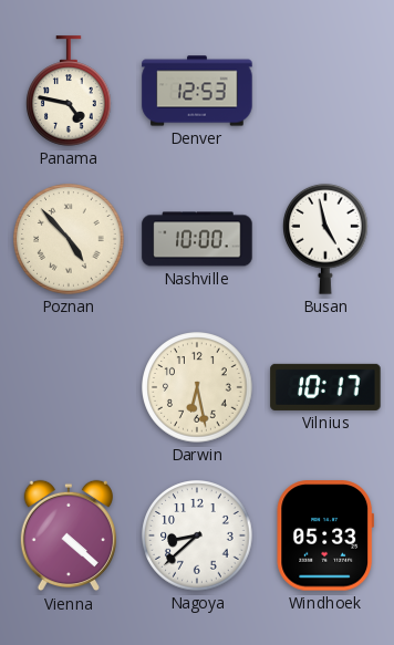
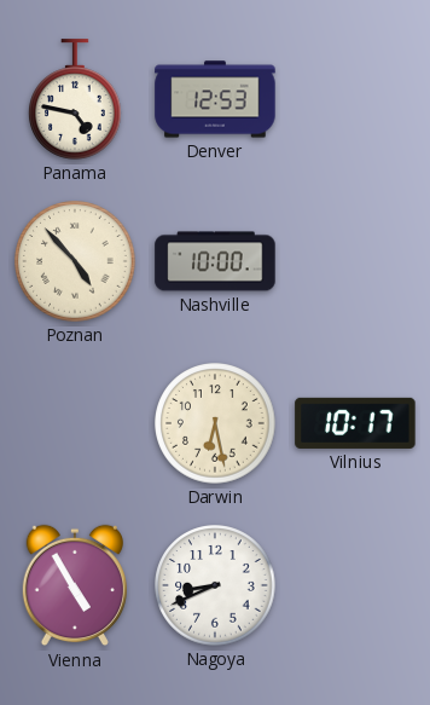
Busan: 4:58 -> none (326, 239)
Vienna: 4:22 -> 4:55 (75, 585)
Nagoya: 8:38 -> 8:41 (215, 585)
Windhoek: 05:33 -> none (324, 535)
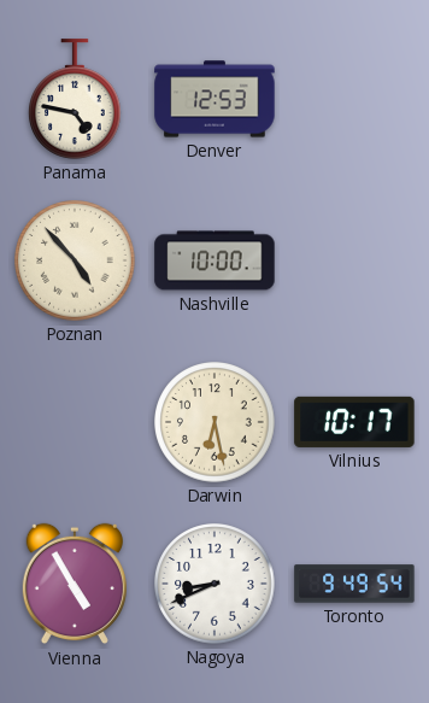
Toronto: none -> 9:49 (354, 584)
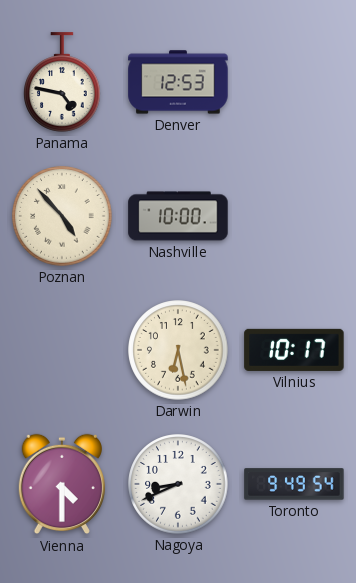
Vienna: 4:55 -> 4:30 (62, 484)
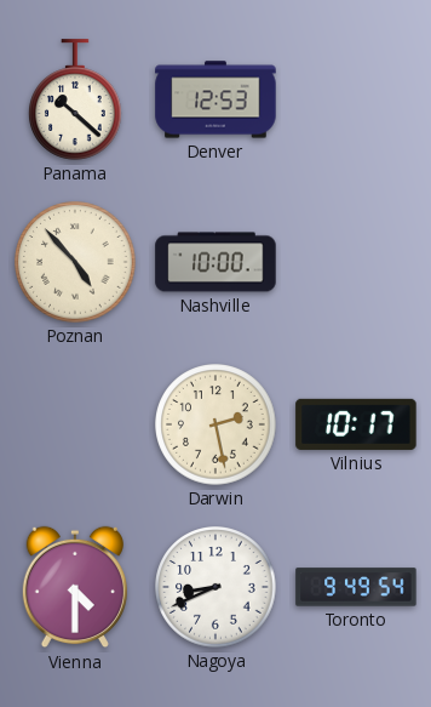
Panama: 4:47 -> 10:22 (76, 99)
Darwin: 6:28 -> 2:28 (215, 424)
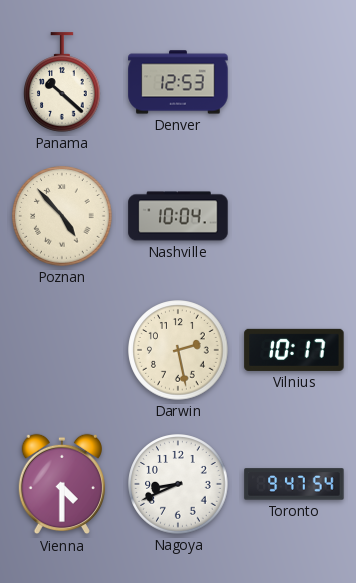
Nashville: 10:00 -> 10:04 (178, 216)
Toronto: 9:49 -> 9:47 (294, 484)
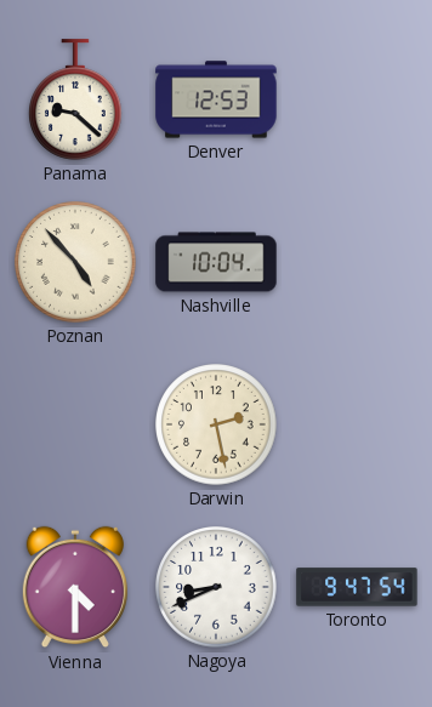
Panama: 10:22 -> 9:22 (76, 99)
Vilnius: 10:17 -> none (294, 350)
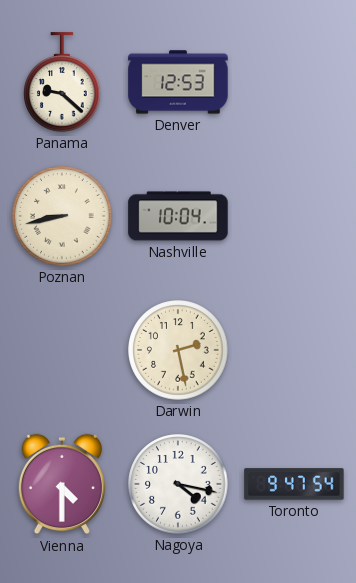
Poznan: 4:53 -> 8:43 (62, 216)
Nagoya: 8:41 -> 4:17 (178, 484)
